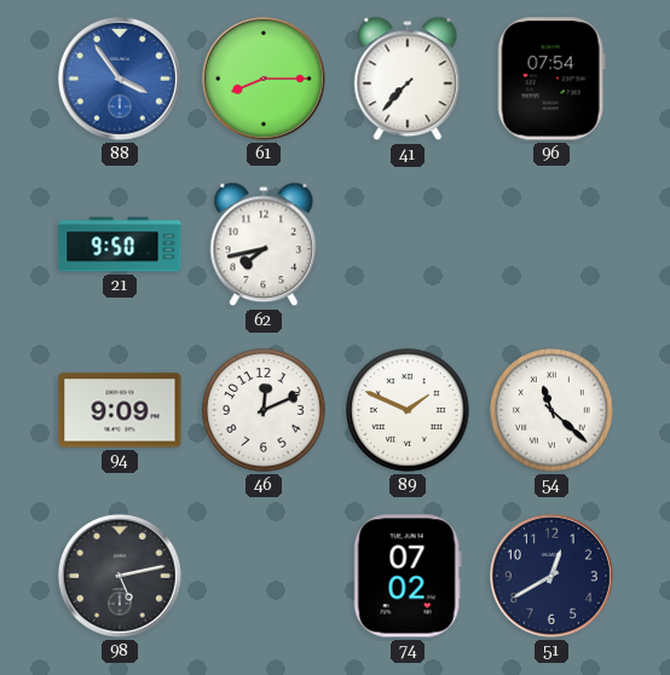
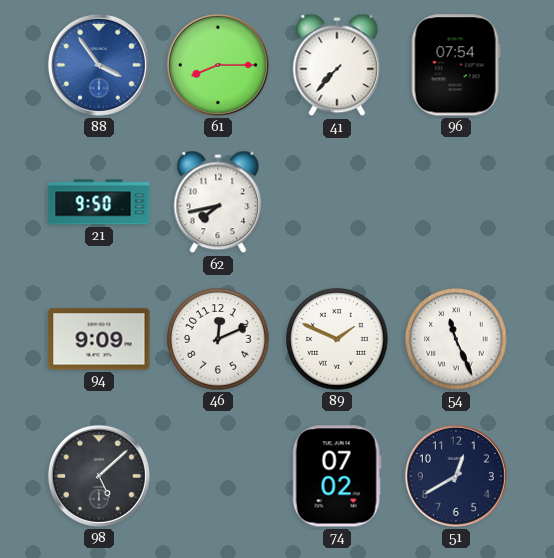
54: 11:22 -> 11:26 (456, 339)
98: 5:13 -> 5:08 (99, 476)
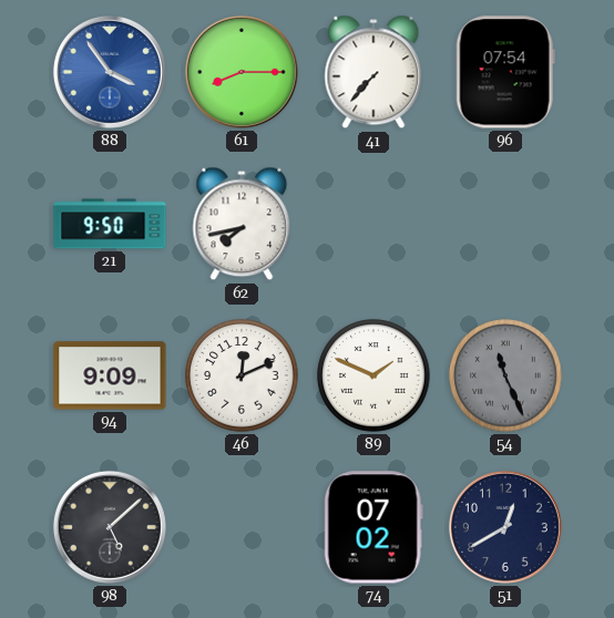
54 dial: white -> grey (505, 375)
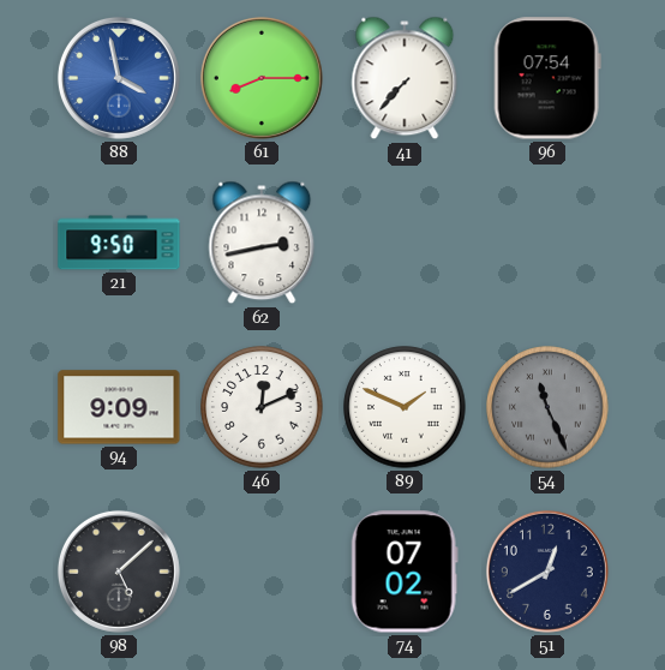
88: 3:54 -> 3:58 (119, 78)
62: 7:43 -> 2:43 (262, 243)
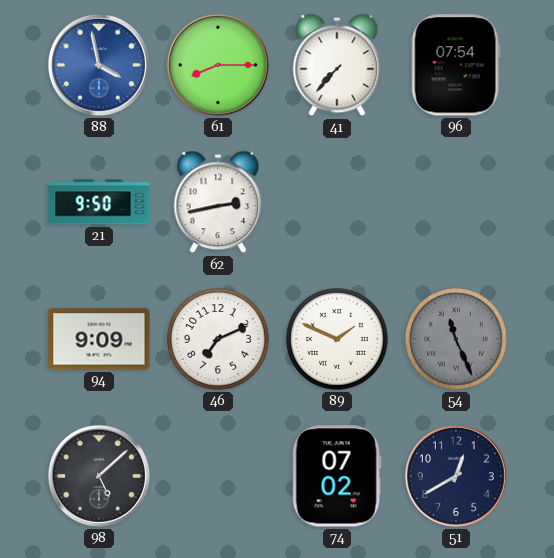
46: 12:11 -> 7:11 (218, 339)
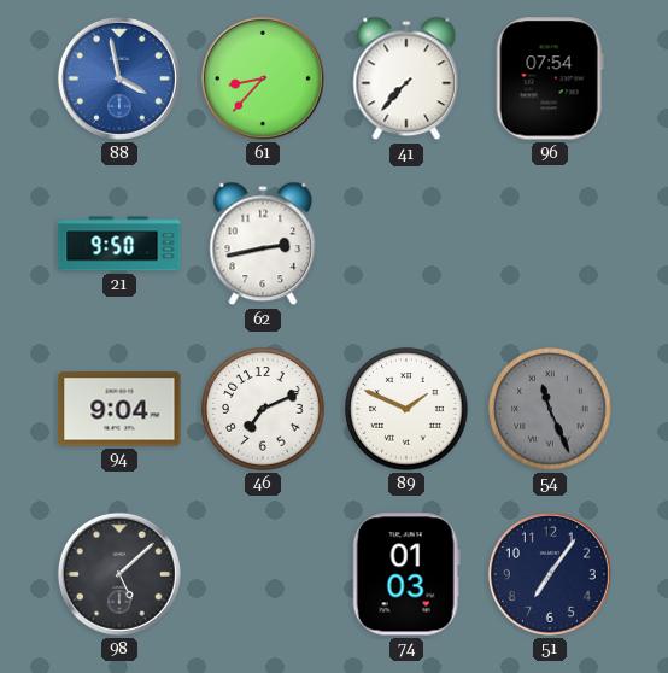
61: 8:15 -> 8:37 (263, 78)
94: 9:09 -> 9:04 (119, 409)
74: 07:02 -> 01:03 (406, 574)
51: 12:40 -> 7:06 (550, 574)
